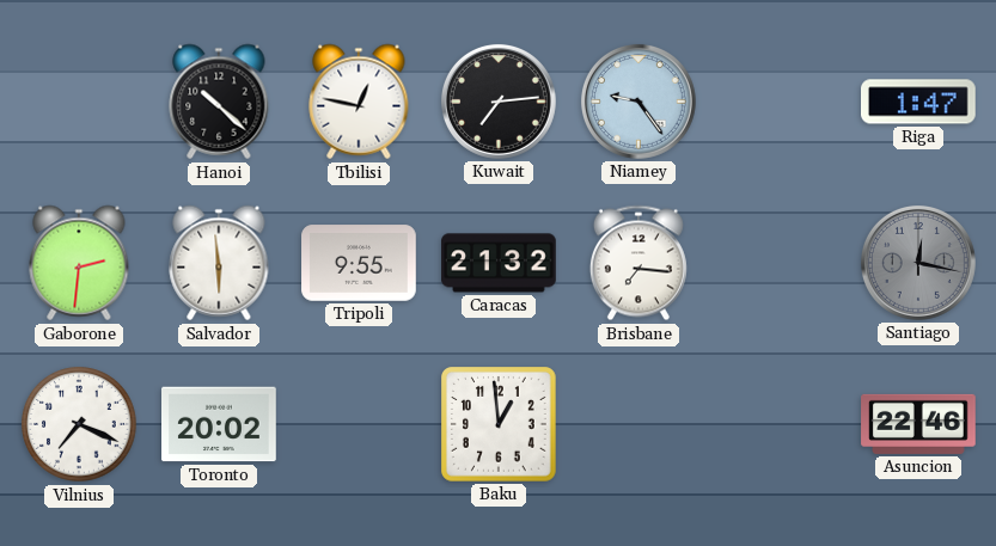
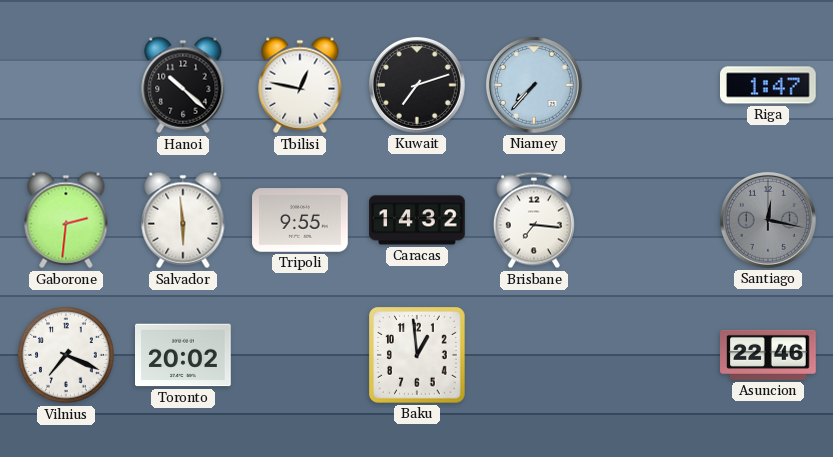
Kuwait: 7:14 -> 7:12 (417, 85)
Niamey: 9:24 -> 7:37 (534, 85)
Caracas: 21:32 -> 14:32 (417, 220)
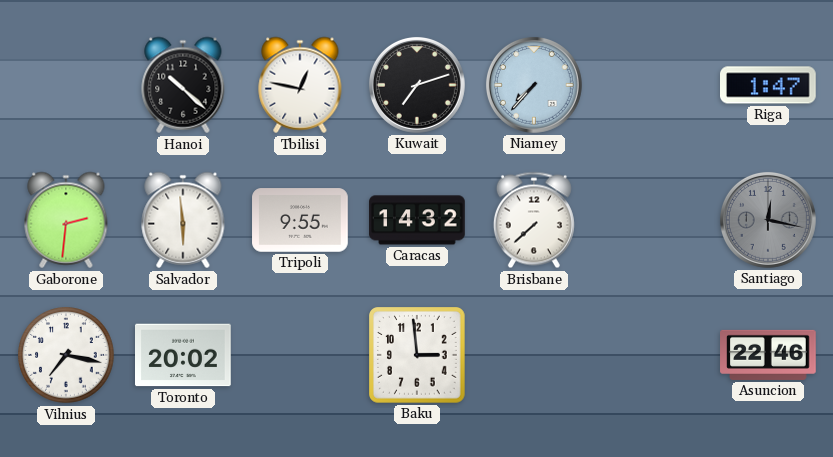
Brisbane: 7:16 -> 7:38 (534, 220)
Vilnius: 7:19 -> 7:17 (66, 355)
Baku: 12:59 -> 2:59 (418, 356)
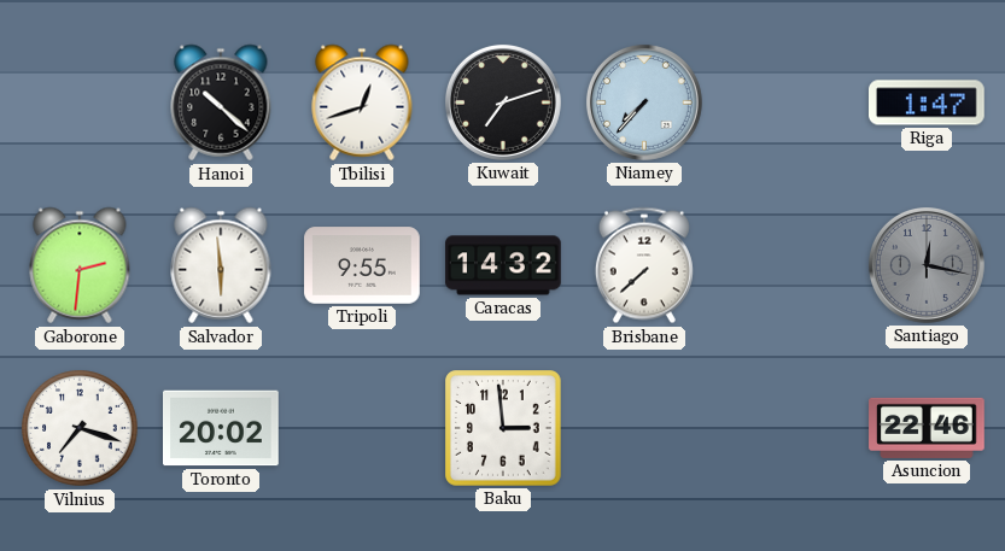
Tbilisi: 12:47 -> 12:42 (362, 102)
Vilnius: 7:17 -> 7:18 (80, 428)
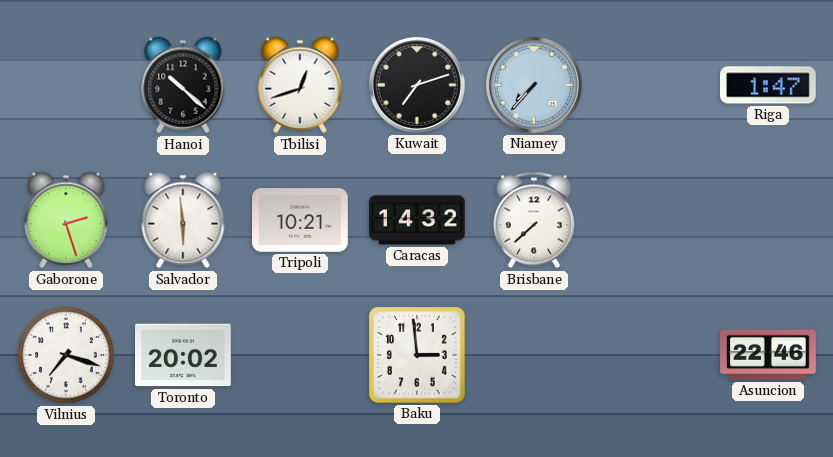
Gaborone: 2:31 -> 2:27 (66, 220)
Tripoli: 9:55 -> 10:21 (300, 220)
Santiago: 12:17 -> none (927, 265)
